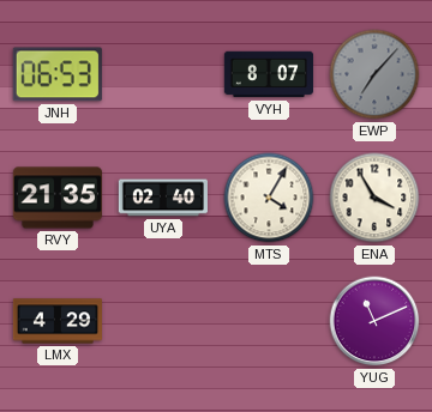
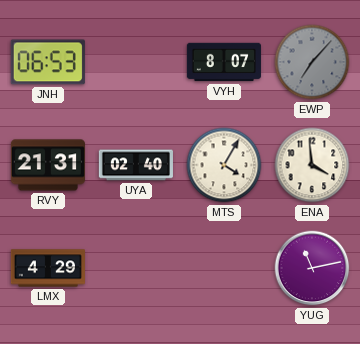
RVY: 21:35 -> 21:31 (48, 165)
ENA: 3:55 -> 3:59 (312, 165)
YUG: 11:11 -> 11:13 (312, 268)
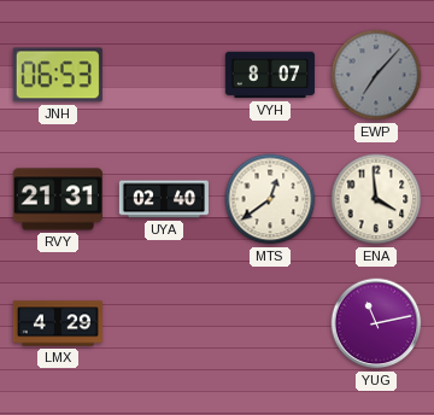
MTS: 4:05 -> 12:39 (270, 199)
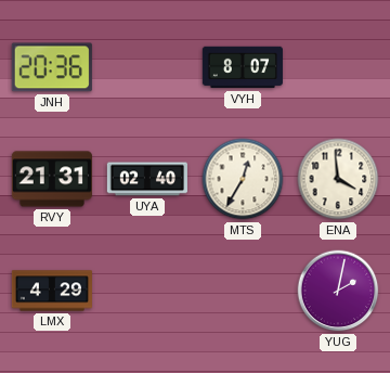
JNH: 06:53 -> 20:36 (52, 67)
EWP: 7:07 -> none (376, 75)
MTS: 12:39 -> 12:35 (243, 179)
YUG: 11:13 -> 2:02 (338, 291)
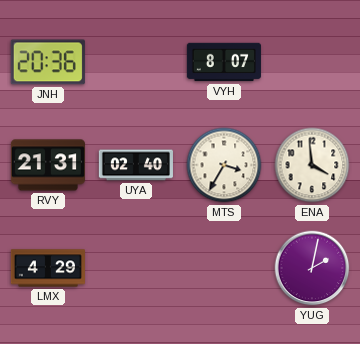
MTS: 12:35 -> 3:35 (224, 165)
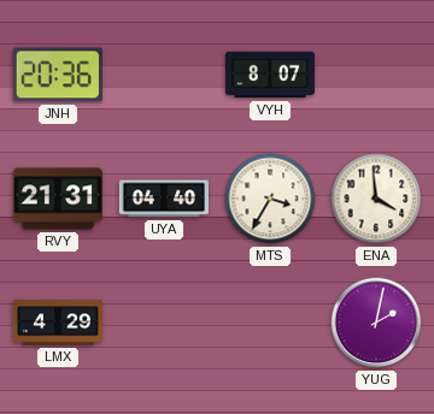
UYA: 02:40 -> 04:40 (164, 199)
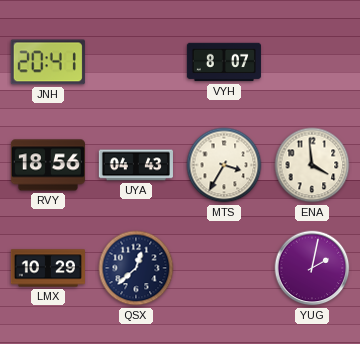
JNH: 20:36 -> 20:41 (48, 62)
RVY: 21:31 -> 18:56 (48, 165)
UYA: 04:40 -> 04:43 (136, 165)
LMX: 4:29 -> 10:29 (48, 268)
QSX: none -> 12:38 (136, 268)
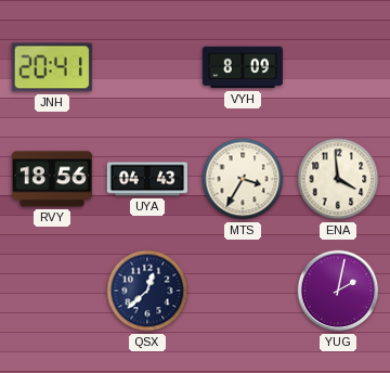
VYH: 8:07 -> 8:09 (243, 67)
LMX: 10:29 -> none (48, 268)
